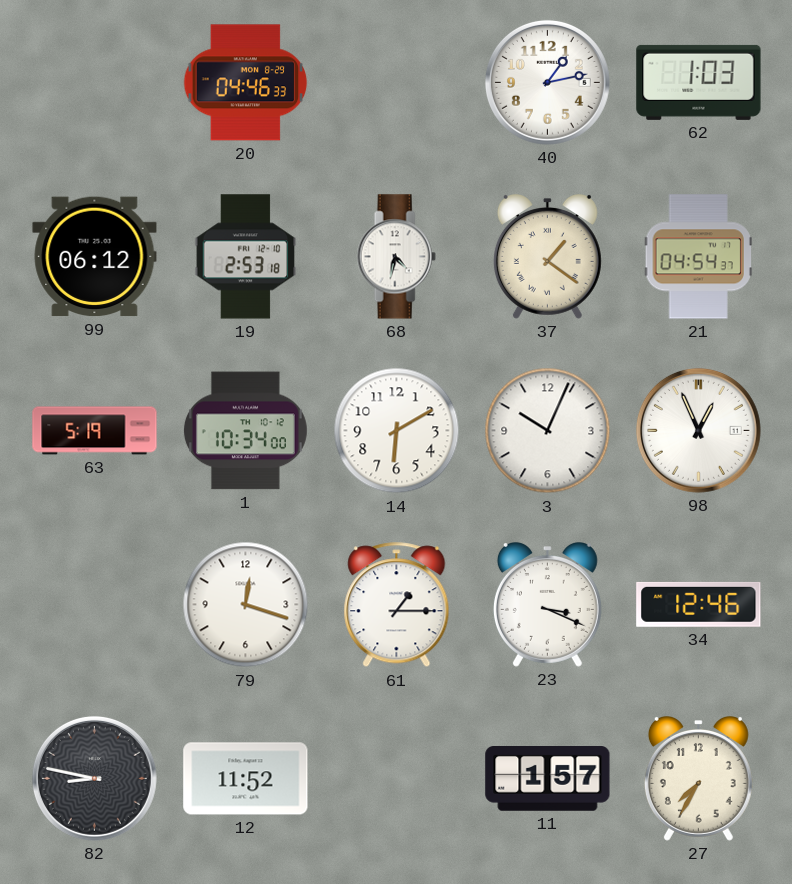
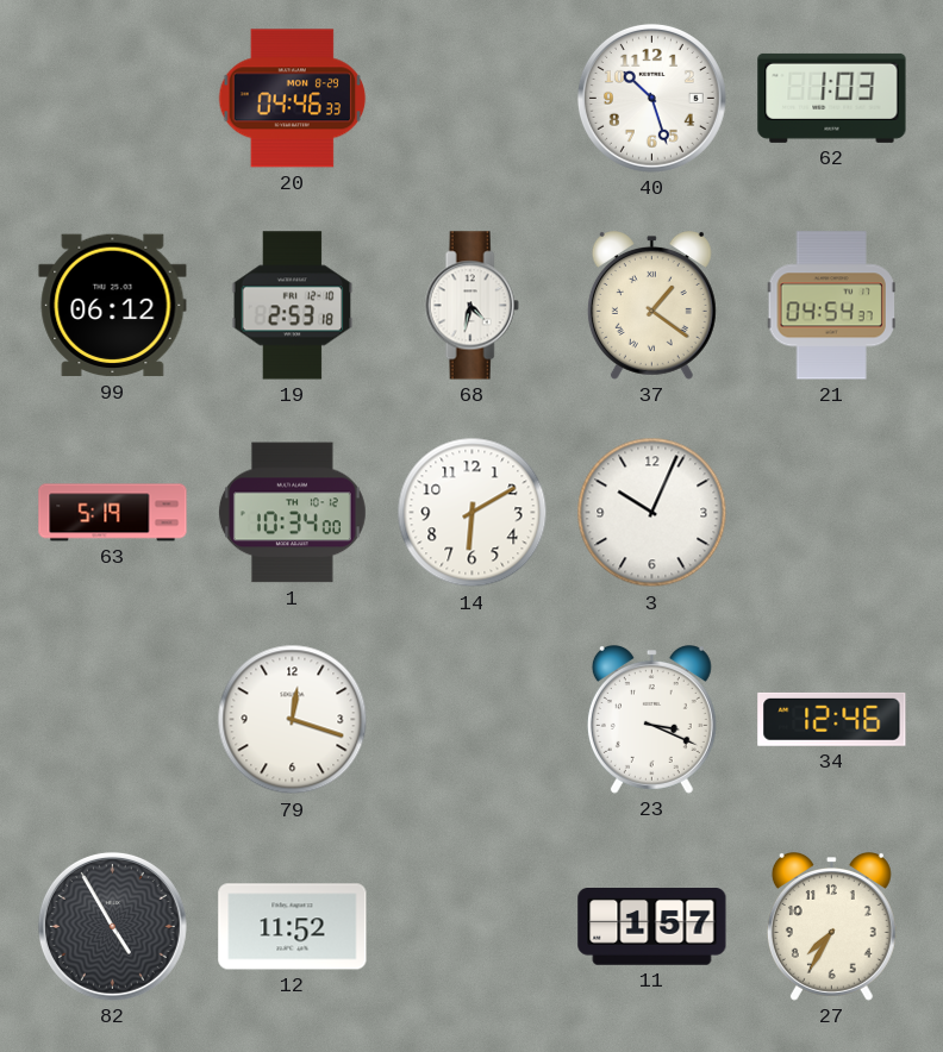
40: 1:13 -> 10:27 (651, 98)
98: 12:56 -> none (698, 430)
61: 1:15 -> none (397, 605)
82: 8:47 -> 4:55 (112, 926)
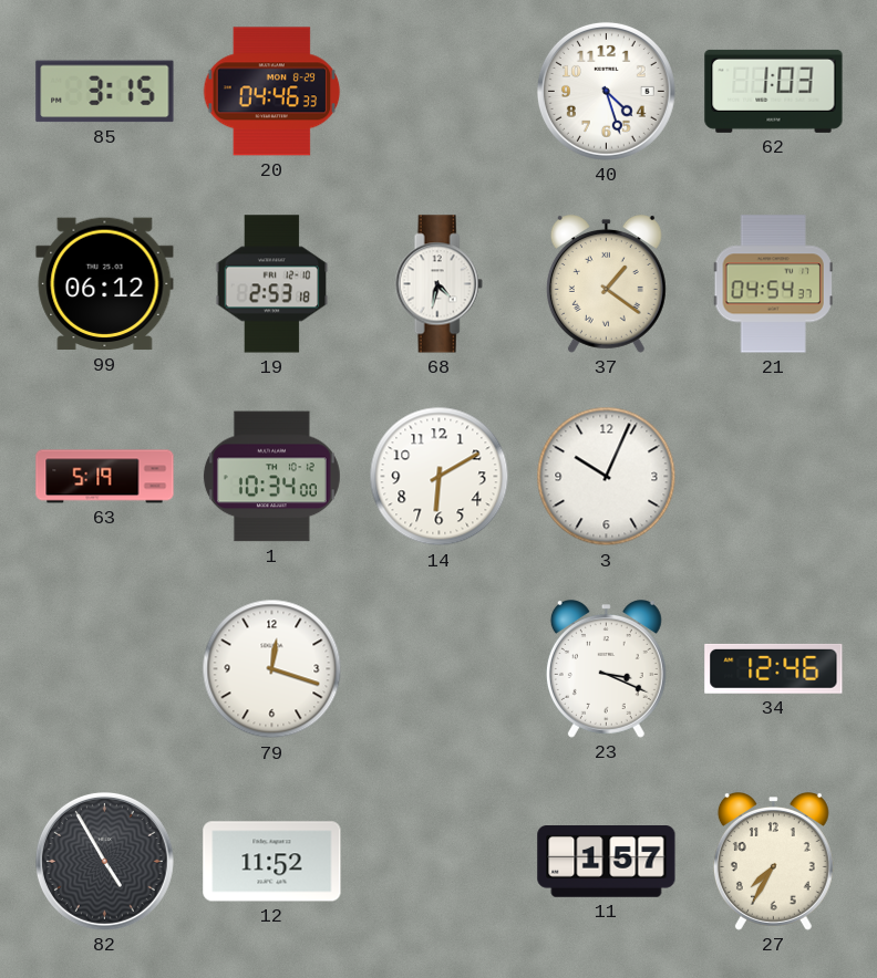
85: none -> 3:15 (105, 92)
40: 10:27 -> 4:27 (606, 91)
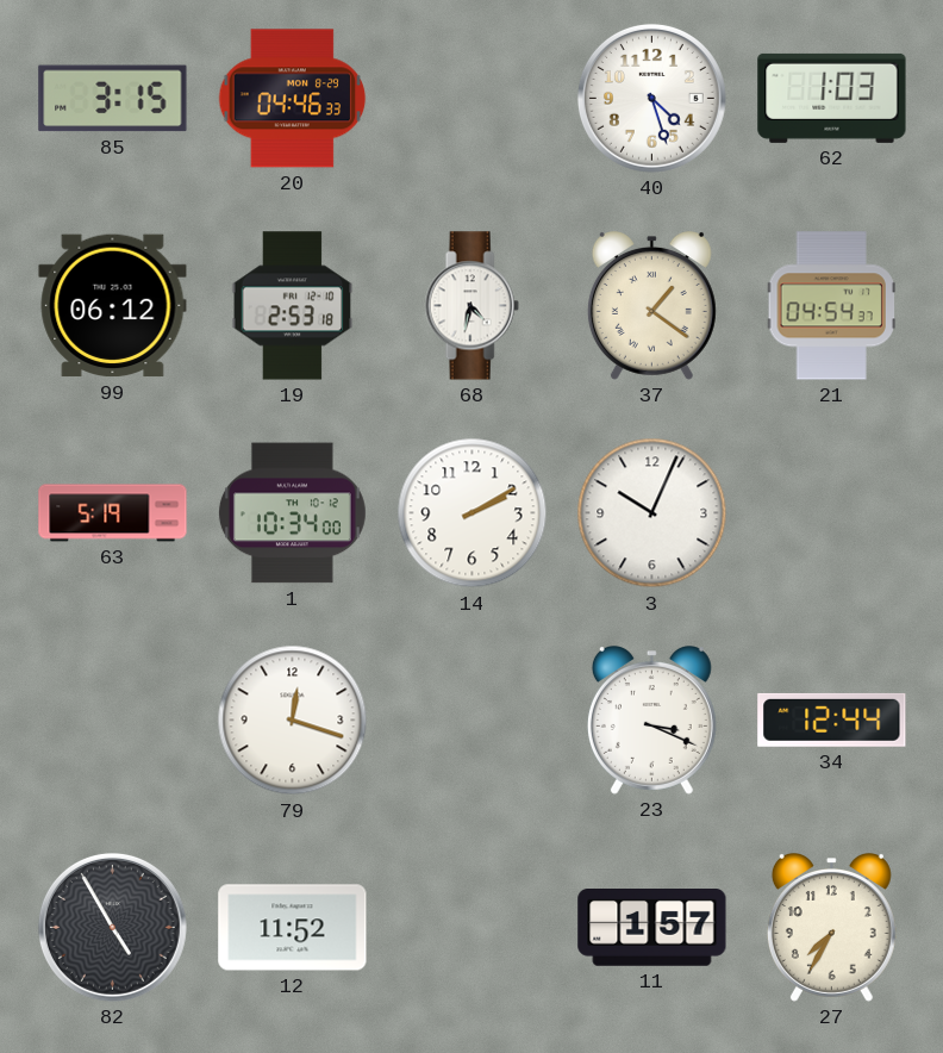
14: 6:10 -> 2:10 (473, 513)
34: 12:46 -> 12:44 (832, 719)
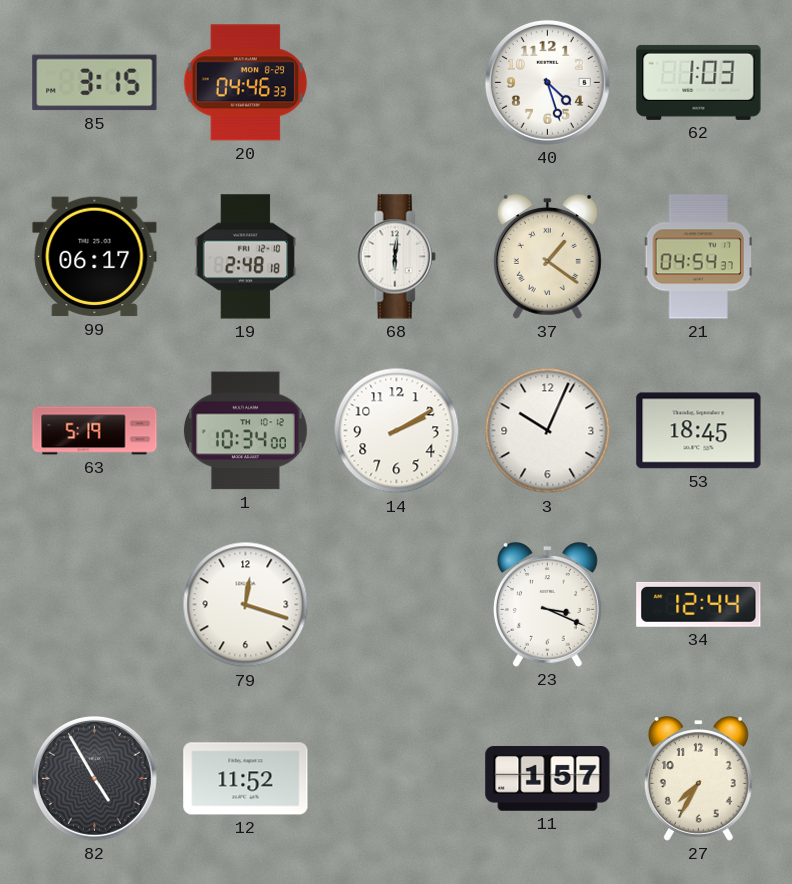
99: 06:12 -> 06:17 (95, 257)
19: 2:53 -> 2:48 (246, 257)
68: 4:32 -> 6:01 (396, 257)
53: none -> 18:45 (699, 431)
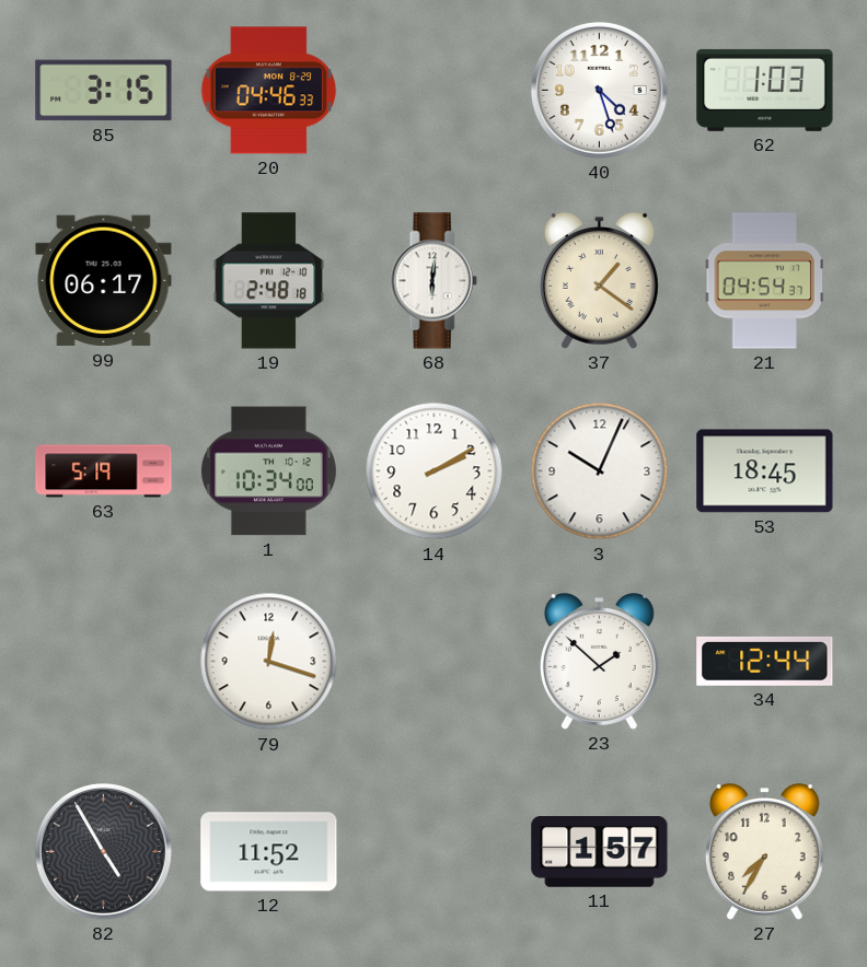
23: 3:19 -> 1:52 (599, 662)
